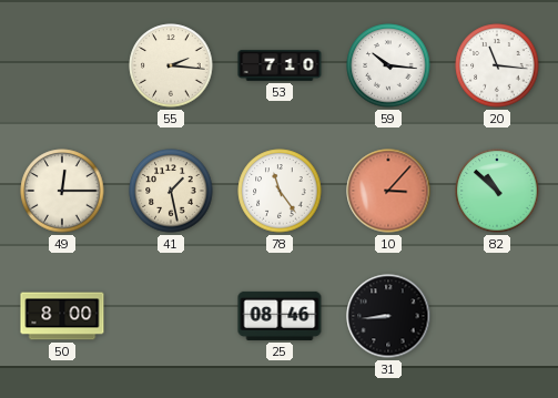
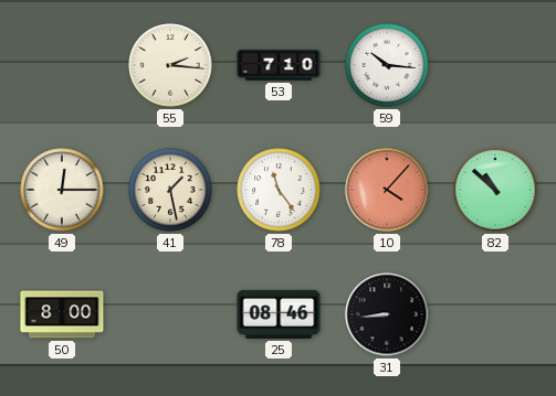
20: 11:16 -> none (497, 65)
10: 3:07 -> 4:07 (387, 190)
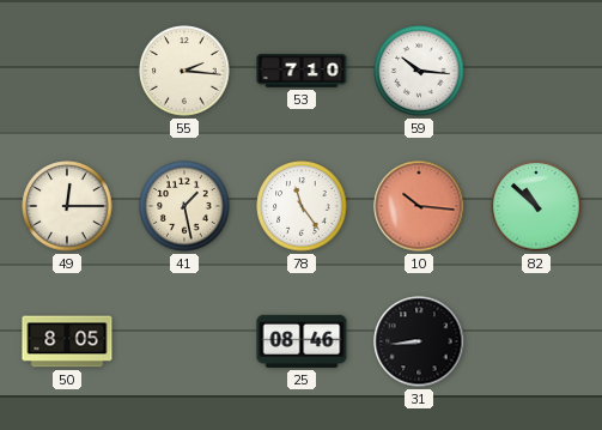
10: 4:07 -> 10:16 (419, 206)
50: 8:00 -> 8:05 (67, 341)
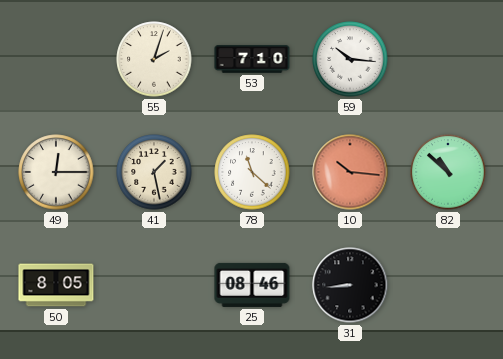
55: 2:16 -> 2:03 (154, 59)
78: 11:24 -> 11:22 (252, 172)
